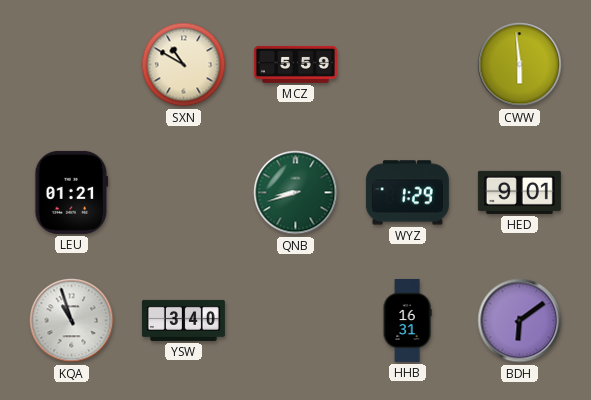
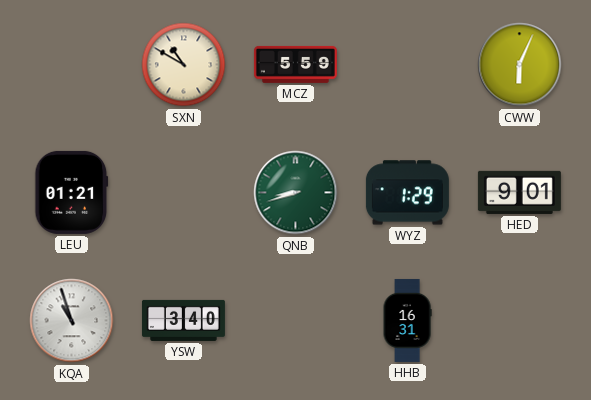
CWW: 5:59 -> 6:04 (520, 65)
BDH: 6:09 -> none (520, 321)
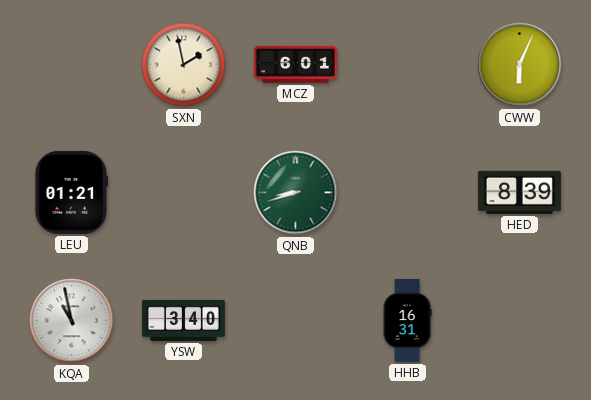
SXN: 10:50 -> 1:58 (184, 65)
MCZ: 5:59 -> 6:01 (295, 64)
WYZ: 1:29 -> none (407, 193)
HED: 9:01 -> 8:39 (519, 192)
KQA: 10:57 -> 10:58 (72, 321)
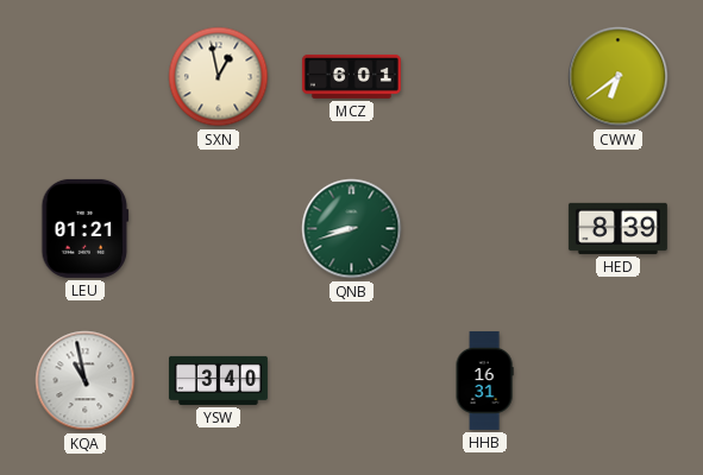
SXN: 1:58 -> 12:58 (219, 77)
CWW: 6:04 -> 6:39 (619, 77)
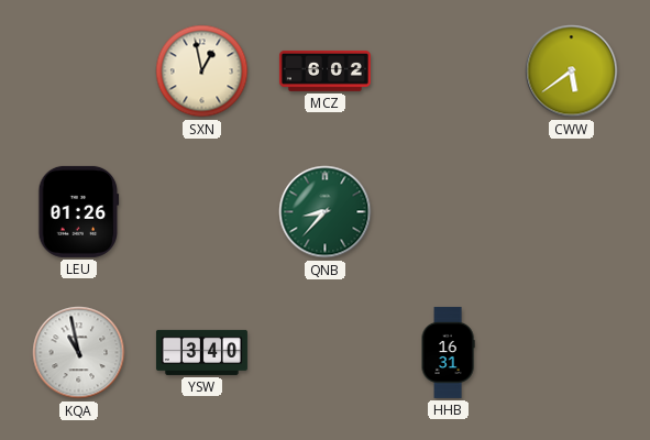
MCZ: 6:01 -> 6:02 (324, 70)
CWW: 6:39 -> 5:39 (572, 71)
LEU: 01:21 -> 01:26 (79, 211)
QNB: 8:42 -> 8:37 (326, 212)
HED: 8:39 -> none (617, 228)
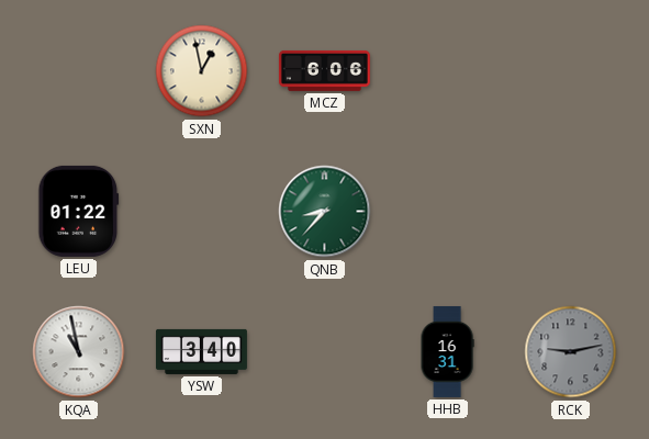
MCZ: 6:02 -> 6:06 (324, 70)
CWW: 5:39 -> none (572, 71)
LEU: 01:26 -> 01:22 (79, 211)
RCK: none -> 9:13 (571, 352)
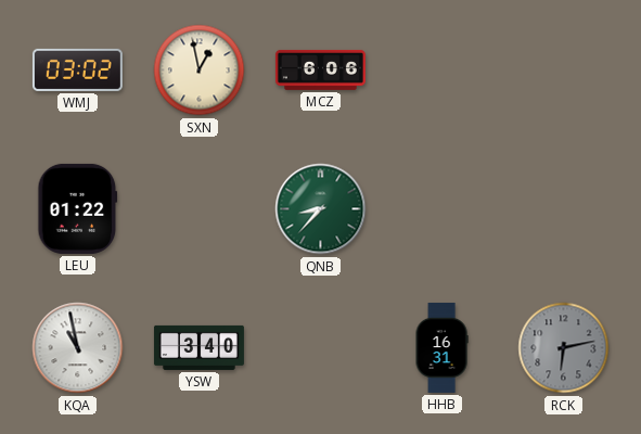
WMJ: none -> 03:02 (77, 69)
RCK: 9:13 -> 6:13 (564, 348)
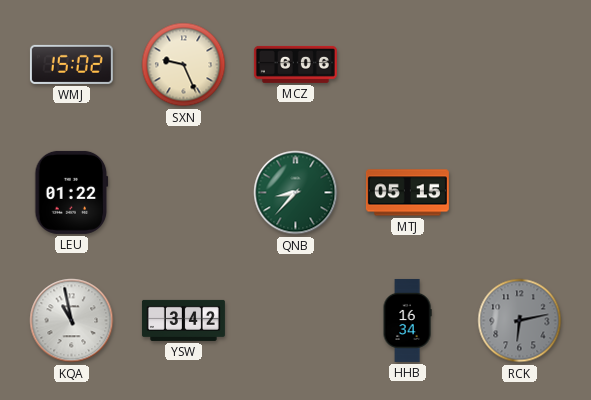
WMJ: 03:02 -> 15:02 (71, 64)
SXN: 12:58 -> 9:26 (184, 65)
MTJ: none -> 05:15 (407, 193)
YSW: 3:40 -> 3:42 (183, 320)
HHB: 16:31 -> 16:34 (407, 320)
